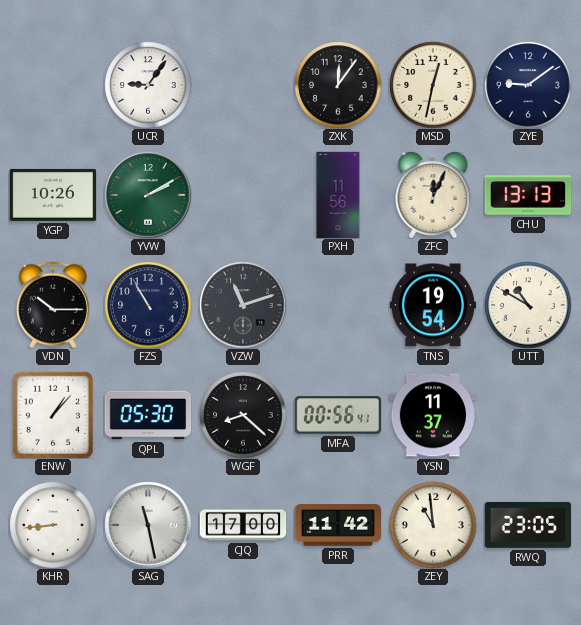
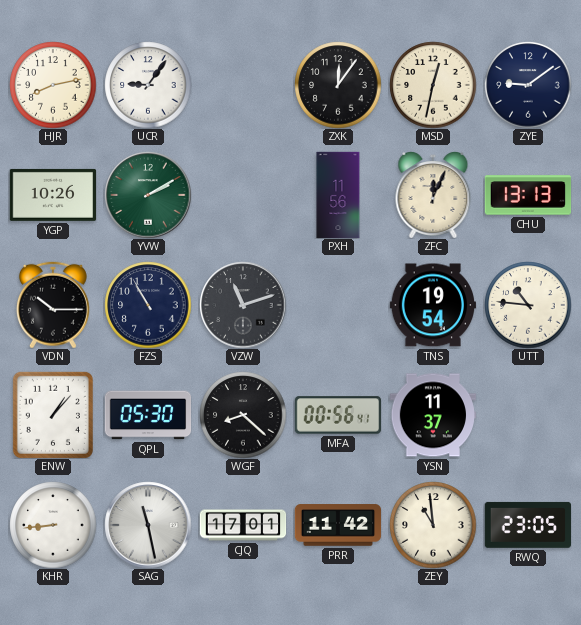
HJR: none -> 8:13 (53, 85)
UTT: 10:50 -> 10:46 (528, 305)
CJQ: 17:00 -> 17:01 (243, 525)
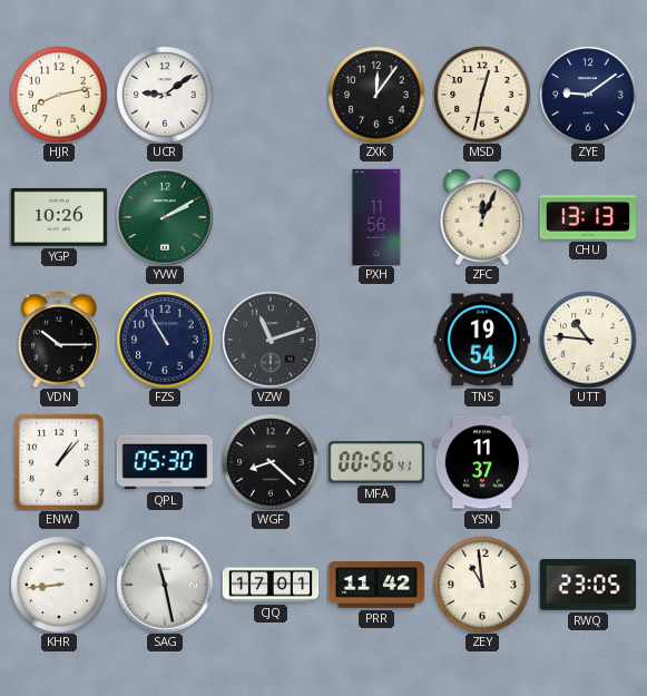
UCR: 9:06 -> 9:09 (165, 95)
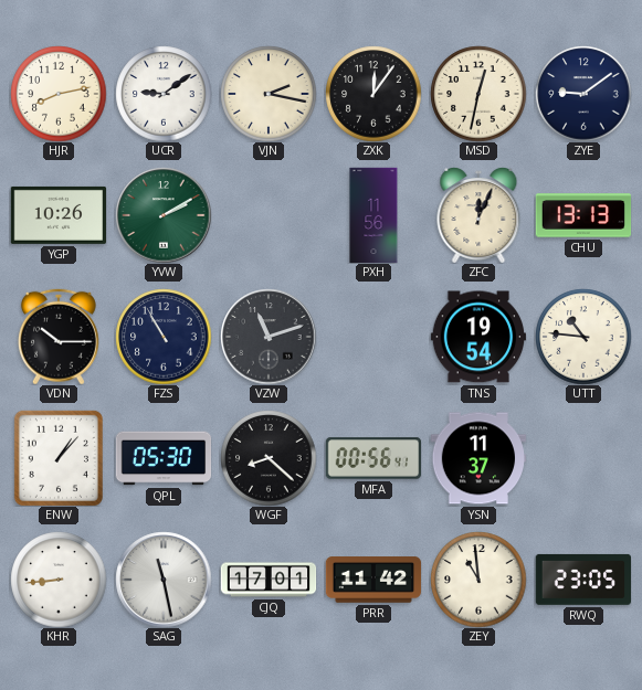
VJN: none -> 2:17 (269, 94)
